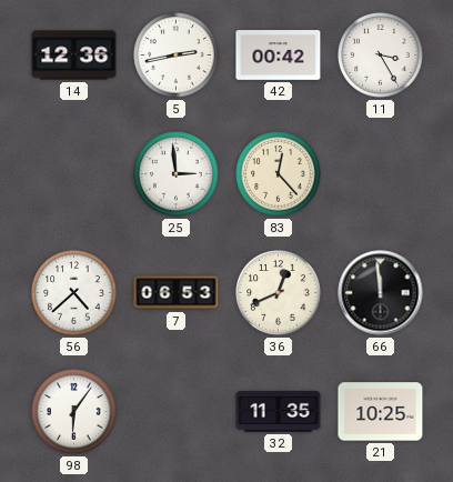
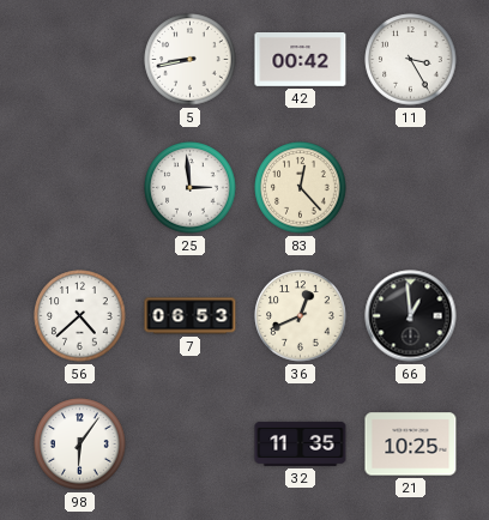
14: 12:36 -> none (74, 56)
5: 2:43 -> 8:43 (191, 60)
66: 11:59 -> 12:59 (411, 316)
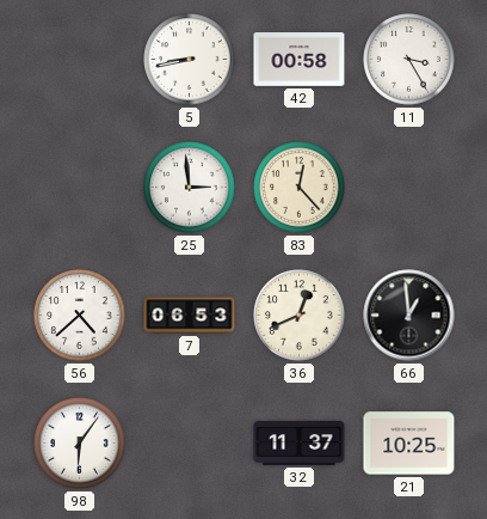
42: 00:42 -> 00:58 (300, 60)
32: 11:35 -> 11:37 (300, 442)
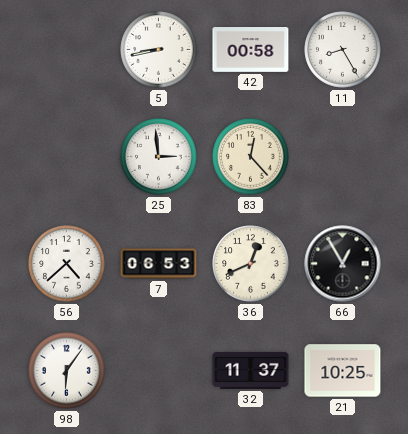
11: 3:25 -> 8:25 (343, 50)
66: 12:59 -> 12:55 (343, 264)
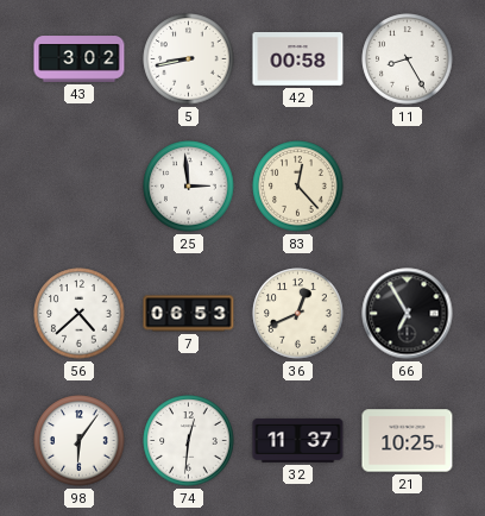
43: none -> 3:02 (80, 59)
66: 12:55 -> 6:55 (408, 314)
74: none -> 12:31 (189, 441)
